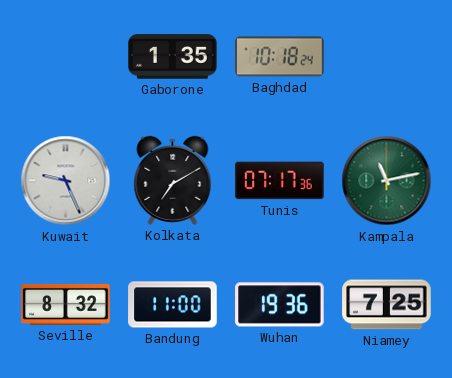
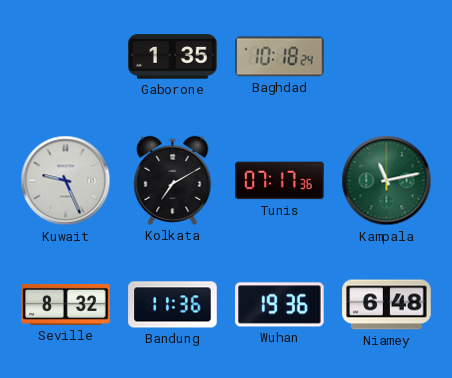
Bandung: 11:00 -> 11:36 (173, 305)
Niamey: 7:25 -> 6:48 (387, 305)
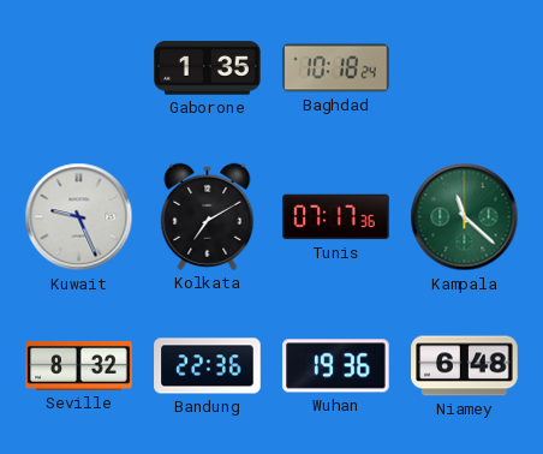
Kampala: 11:13 -> 11:22 (465, 217)
Bandung: 11:36 -> 22:36 (208, 366)
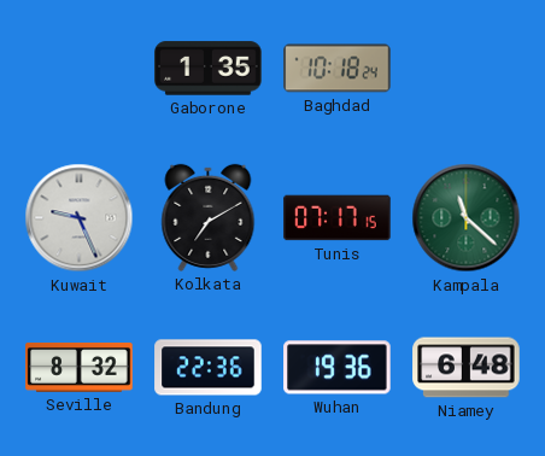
Tunis: 07:17:36 -> 07:17:15 (338, 218)
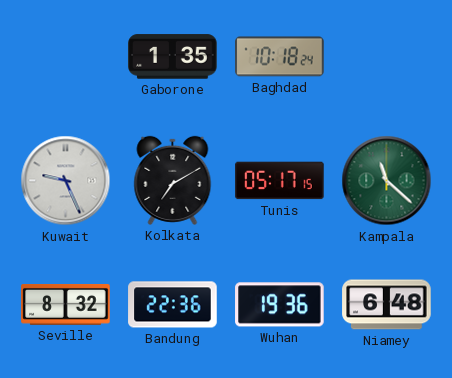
Tunis: 07:17 -> 05:17 (280, 181)
